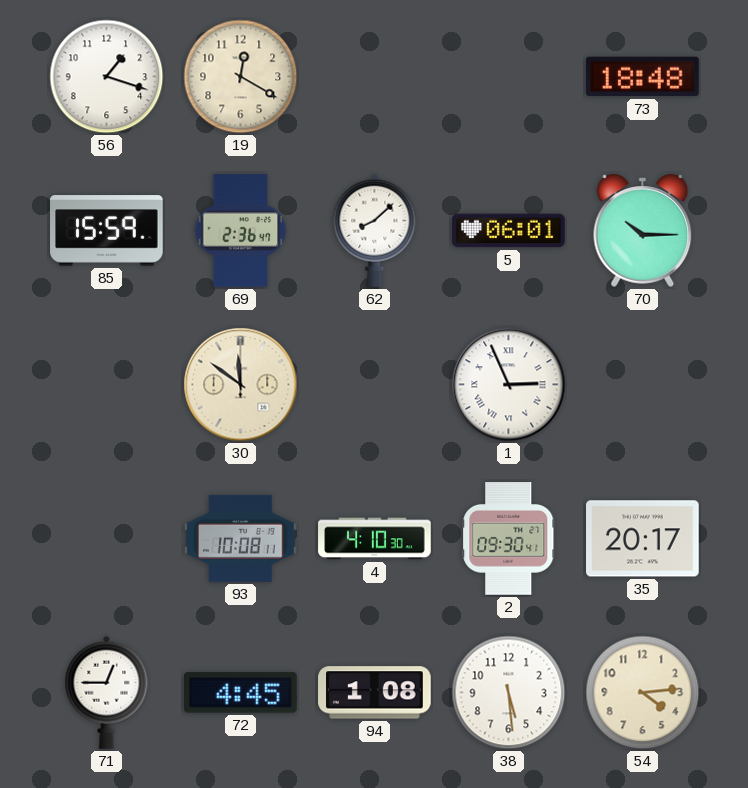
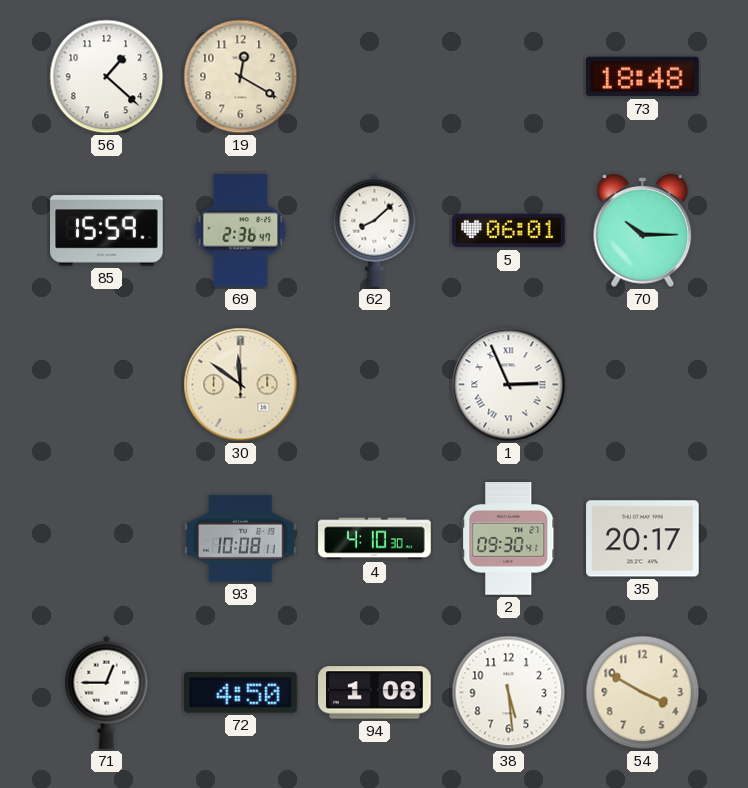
56: 1:18 -> 1:22 (107, 77)
72: 4:45 -> 4:50 (241, 693)
54: 4:14 -> 3:50 (643, 693)
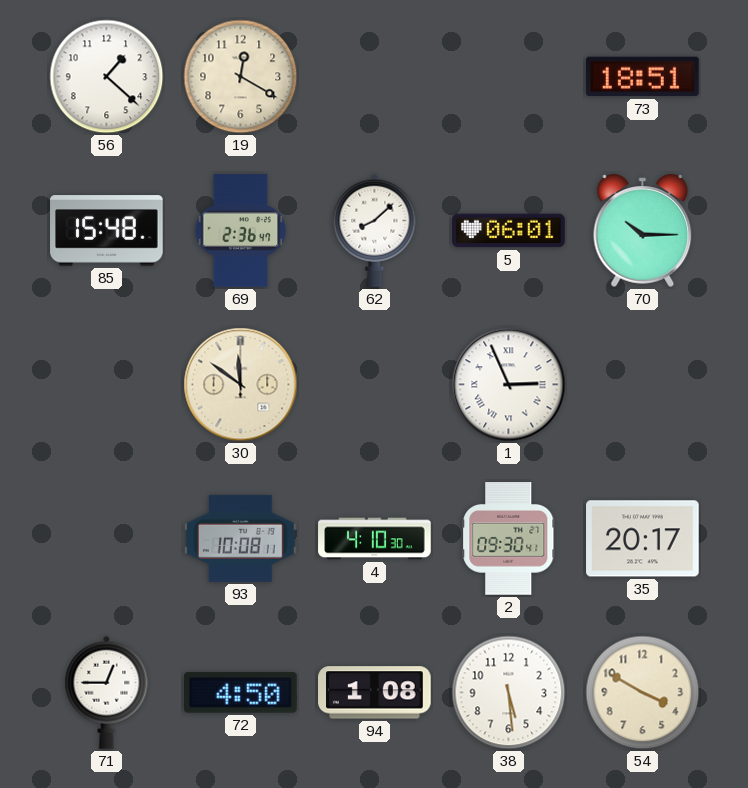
73: 18:48 -> 18:51 (643, 77)
85: 15:59 -> 15:48 (107, 231)
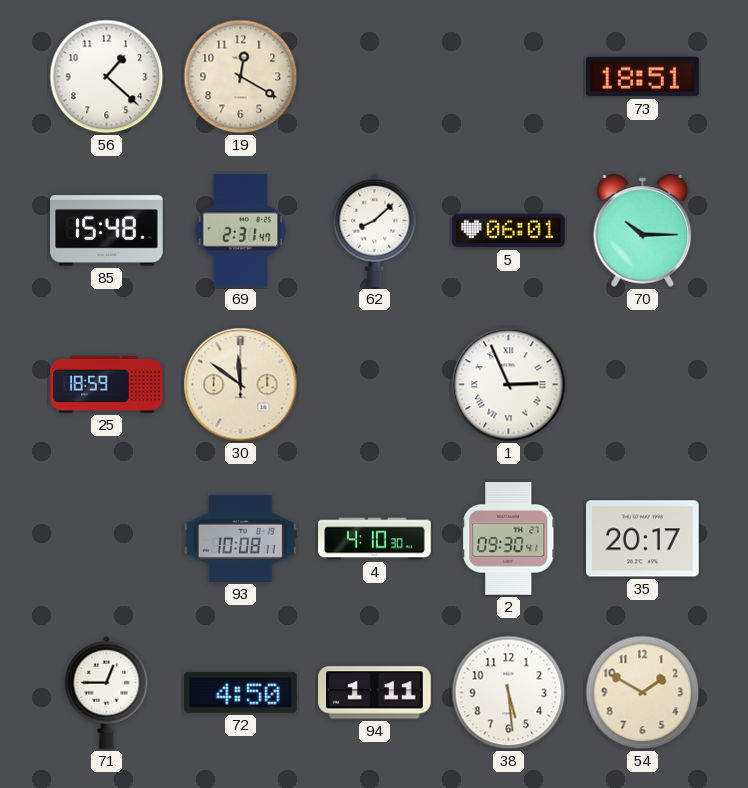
69: 2:36 -> 2:31 (241, 231)
25: none -> 18:59 (107, 384)
94: 1:08 -> 1:11 (375, 693)
54: 3:50 -> 1:50 (643, 693)
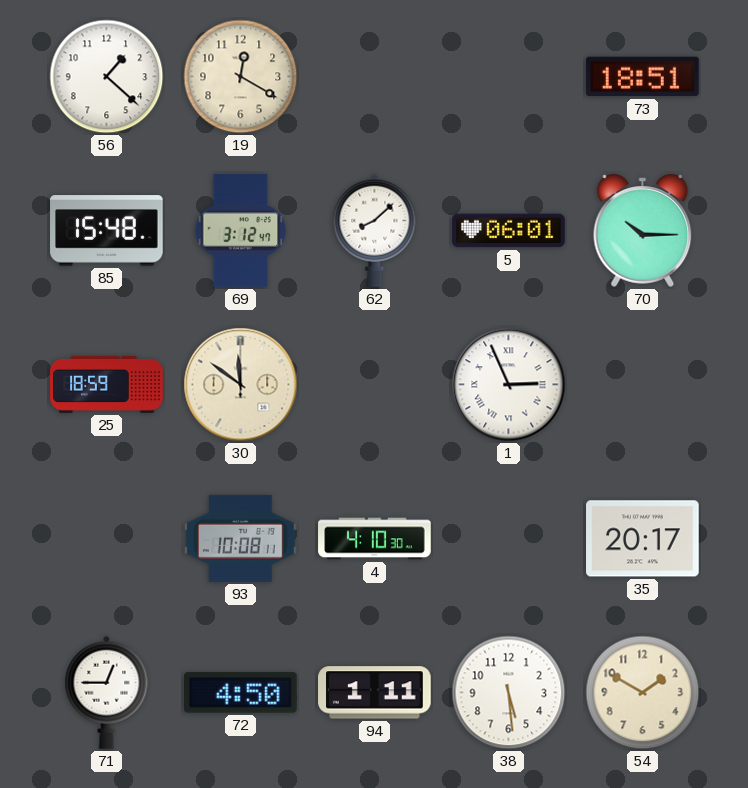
69: 2:31 -> 3:12 (241, 231)
2: 09:30 -> none (509, 539)
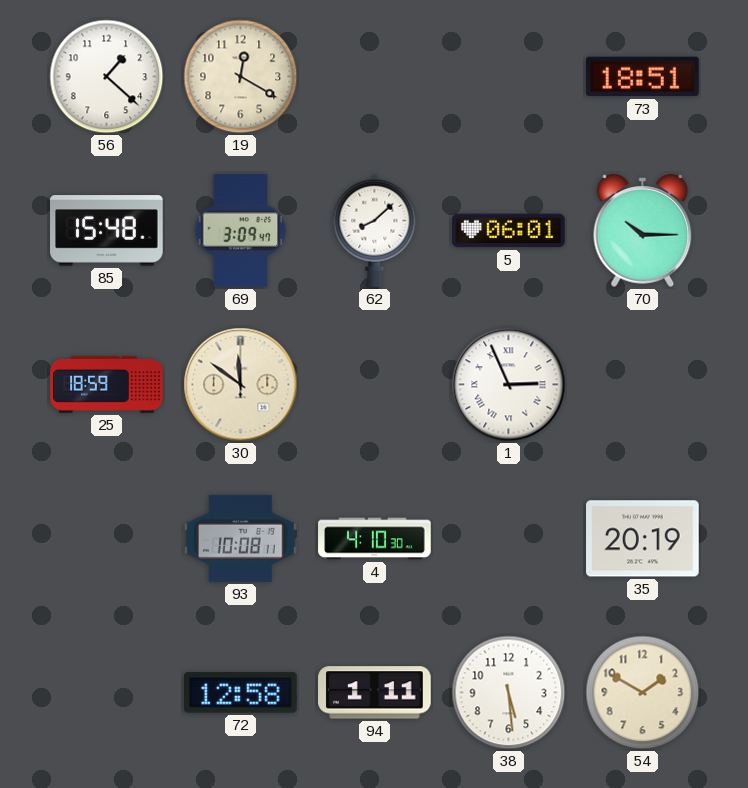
69: 3:12 -> 3:09 (241, 231)
35: 20:17 -> 20:19 (643, 539)
71: 12:45 -> none (107, 692)
72: 4:50 -> 12:58 (241, 693)
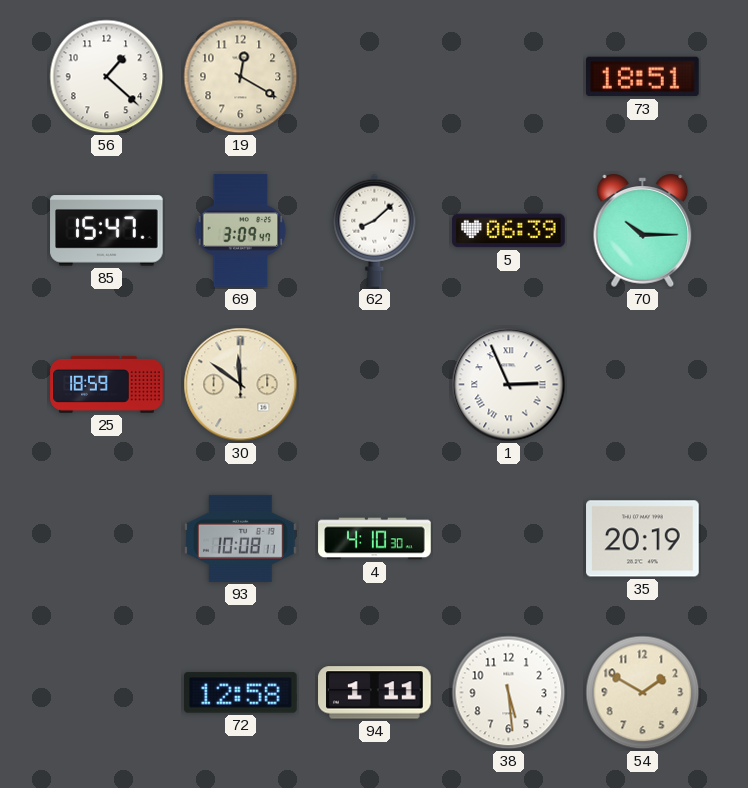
85: 15:48 -> 15:47 (107, 231)
5: 06:01 -> 06:39 (509, 231)
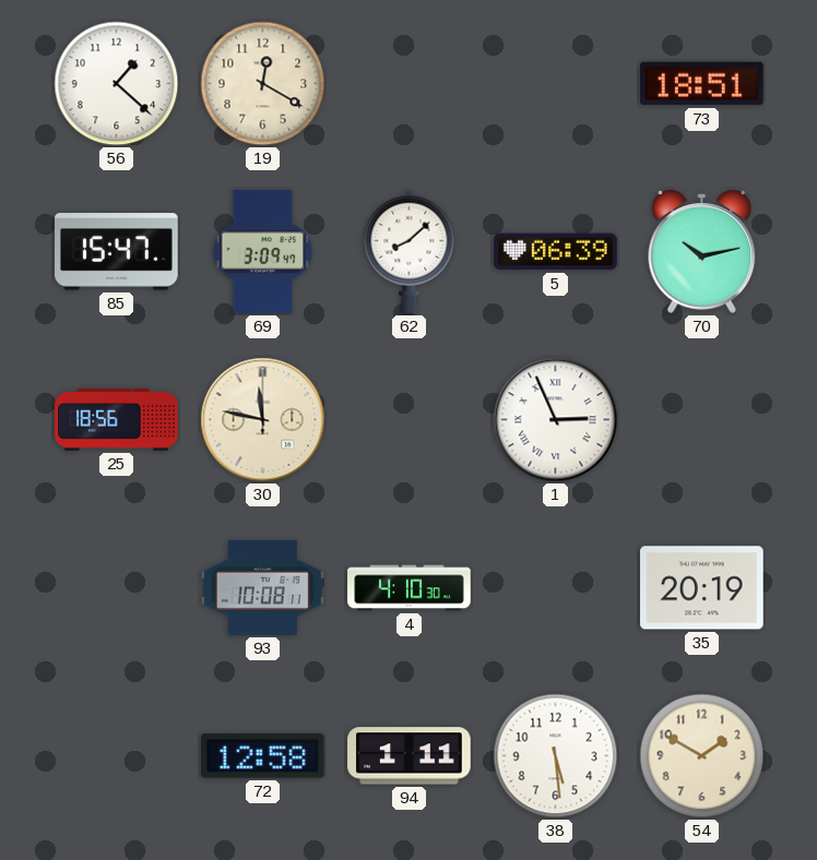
70: 10:15 -> 10:13 (702, 251)
25: 18:59 -> 18:56 (117, 419)
30: 11:51 -> 11:47 (263, 420)
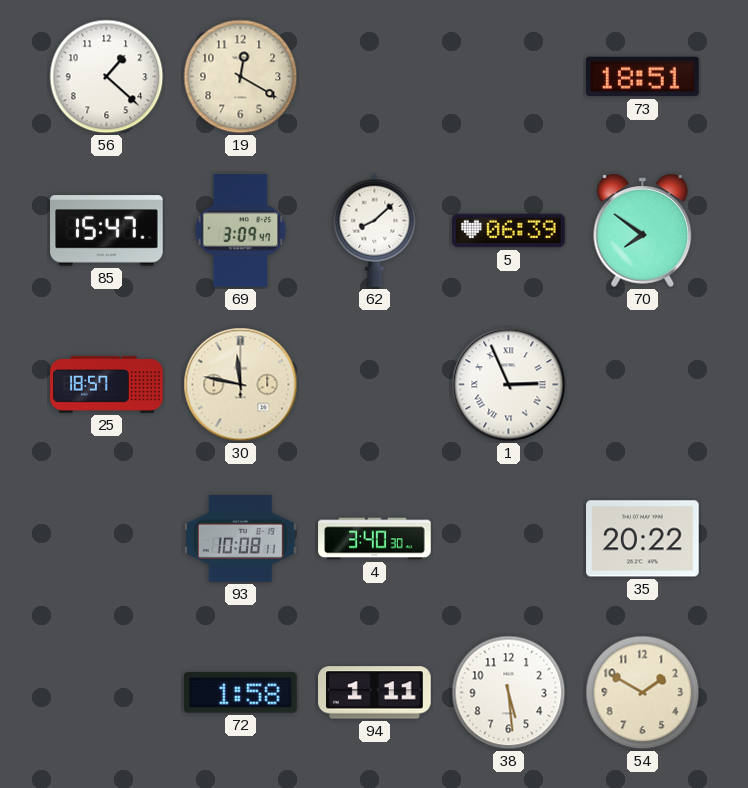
70: 10:13 -> 7:51 (643, 230)
25: 18:56 -> 18:57 (107, 384)
4: 4:10 -> 3:40 (375, 539)
35: 20:19 -> 20:22 (643, 539)
72: 12:58 -> 1:58 (241, 693)
